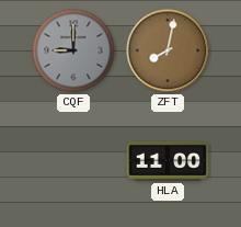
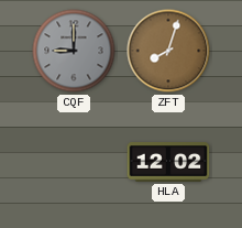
ZFT: 8:02 -> 8:03 (168, 51)
HLA: 11:00 -> 12:02 (168, 162)
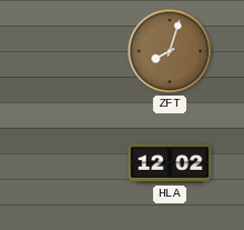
CQF: 9:00 -> none (74, 51)
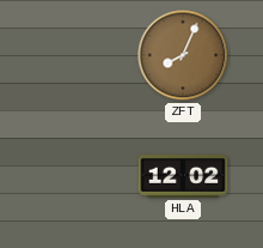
ZFT: 8:03 -> 8:04 (183, 55)
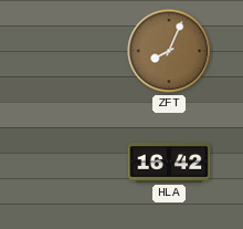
HLA: 12:02 -> 16:42 (169, 163)
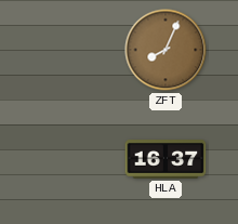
HLA: 16:42 -> 16:37 (166, 159)
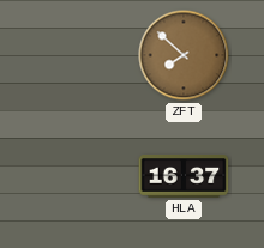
ZFT: 8:04 -> 7:52 (184, 55)
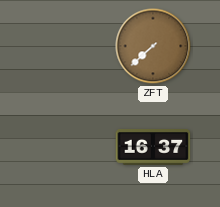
ZFT: 7:52 -> 7:38 (153, 46)
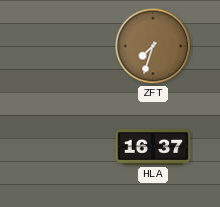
ZFT: 7:38 -> 7:33 (153, 46)
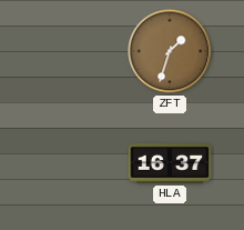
ZFT: 7:33 -> 1:33 (170, 51)
